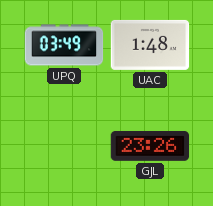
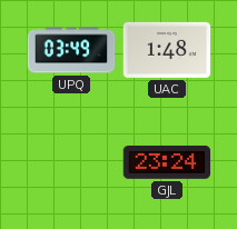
GJL: 23:26 -> 23:24 (167, 162)
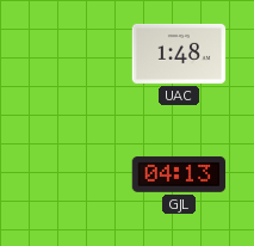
UPQ: 03:49 -> none (71, 50)
GJL: 23:24 -> 04:13 (179, 174)
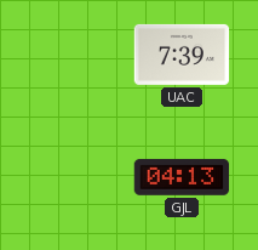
UAC: 1:48 -> 7:39 (182, 55)
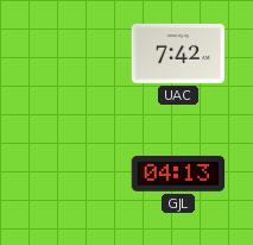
UAC: 7:39 -> 7:42 (178, 54)
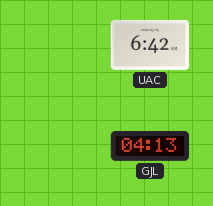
UAC: 7:42 -> 6:42 (150, 45)
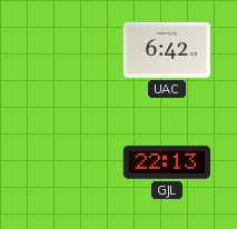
GJL: 04:13 -> 22:13 (167, 162)
